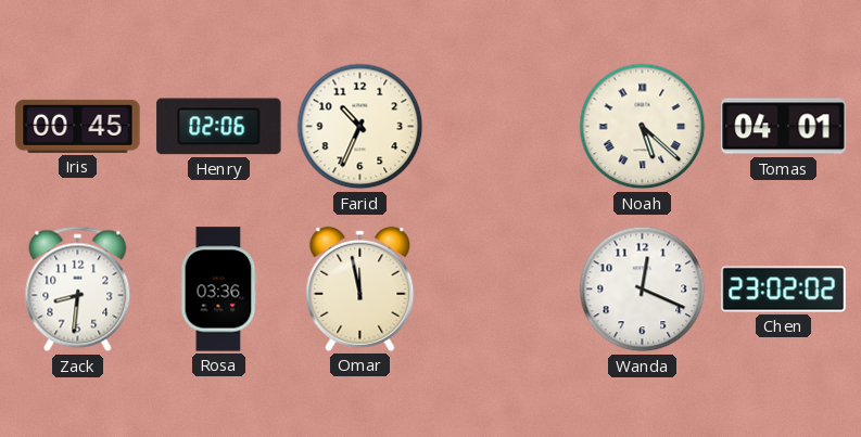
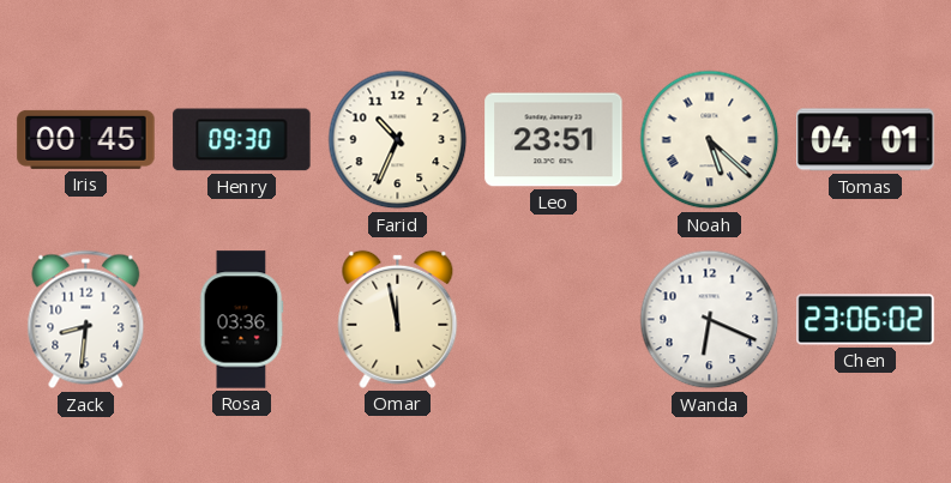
Henry: 02:06 -> 09:30 (242, 140)
Leo: none -> 23:51 (554, 140)
Wanda: 12:19 -> 6:19 (710, 320)
Chen: 23:02 -> 23:06 (866, 320)
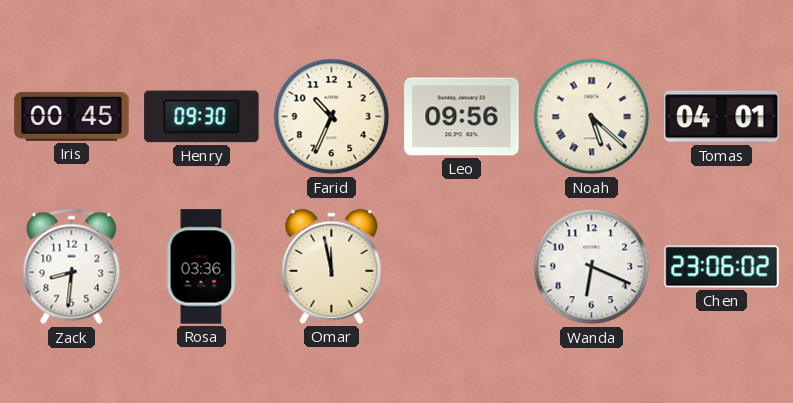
Leo: 23:51 -> 09:56 (462, 117)
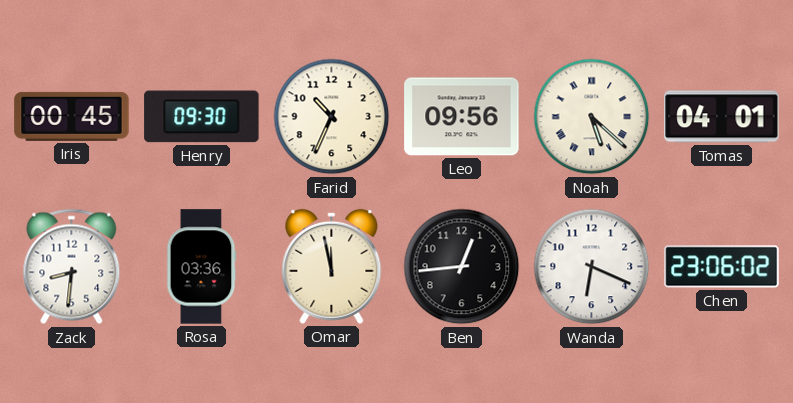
Ben: none -> 12:44 (462, 267)
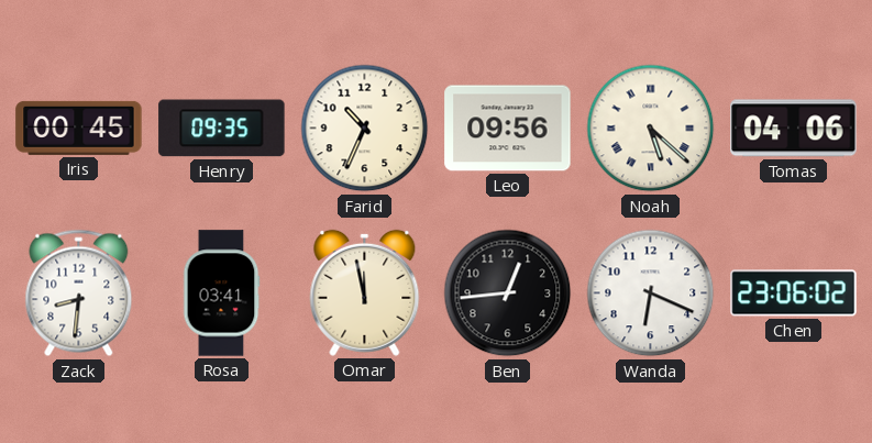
Henry: 09:30 -> 09:35 (222, 129)
Tomas: 04:01 -> 04:06 (794, 129)
Rosa: 03:36 -> 03:41 (221, 294)
